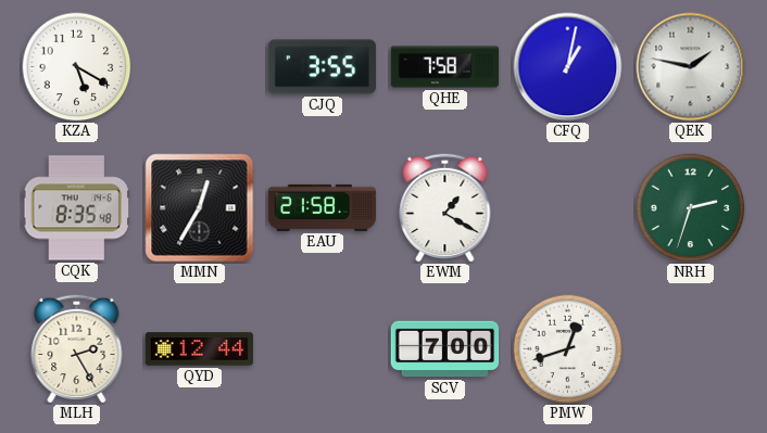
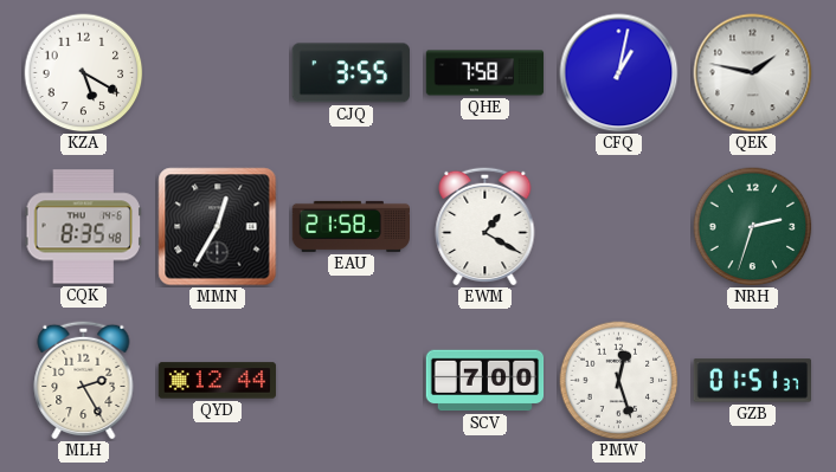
PMW: 12:42 -> 12:27 (619, 381)
GZB: none -> 01:51 (752, 381)
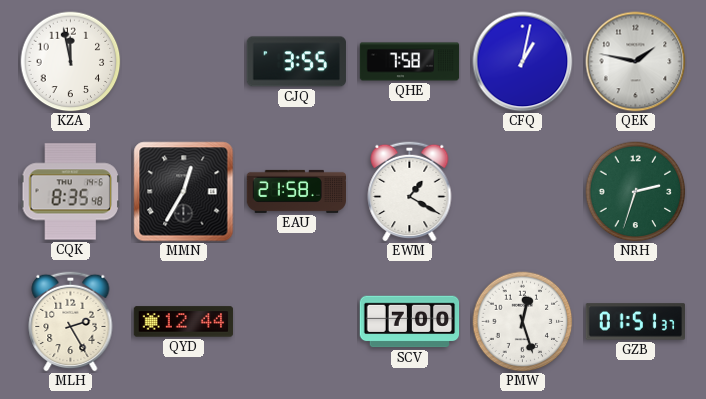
KZA: 5:20 -> 11:58 (71, 62)
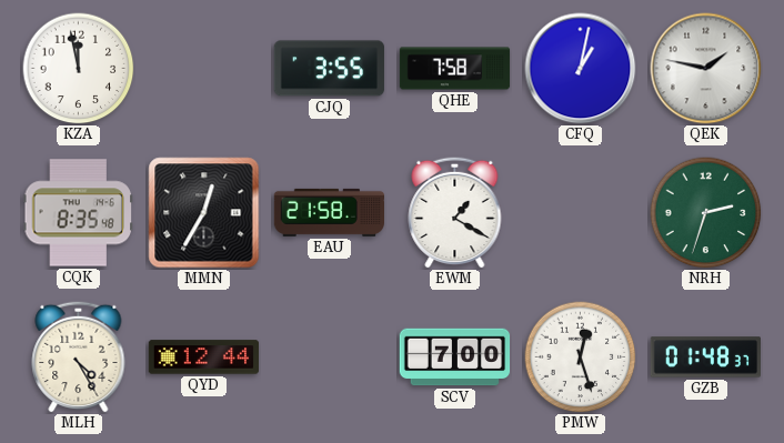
MLH: 2:25 -> 4:25 (79, 356)
GZB: 01:51 -> 01:48 (705, 358)
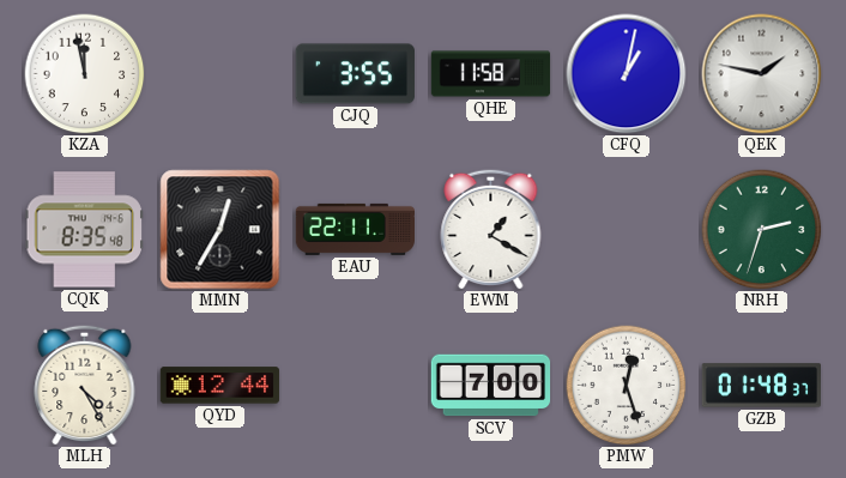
QHE: 7:58 -> 11:58 (491, 74)
EAU: 21:58 -> 22:11 (355, 229)
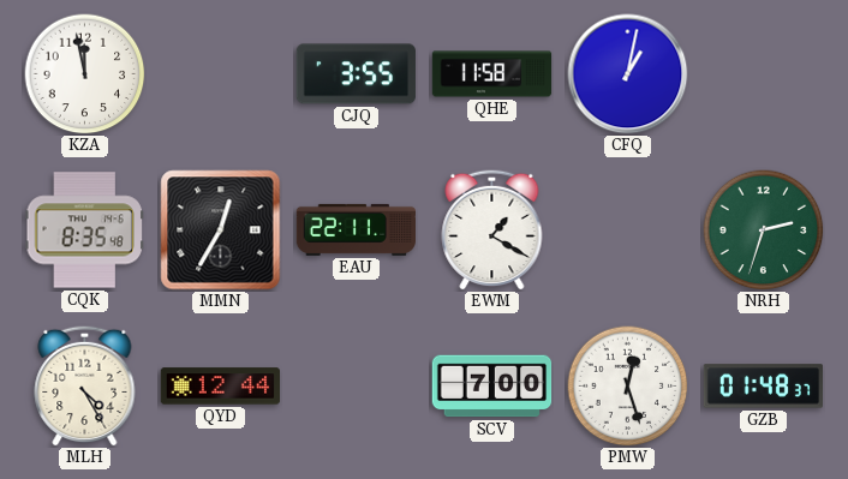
QEK: 1:47 -> none (762, 74)
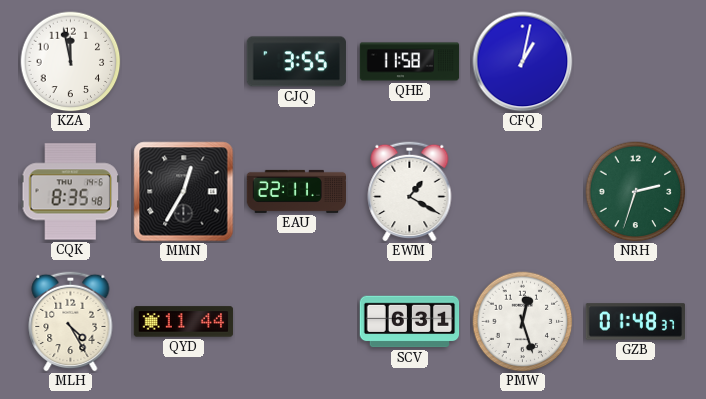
QYD: 12:44 -> 11:44 (184, 322)
SCV: 7:00 -> 6:31 (410, 322)
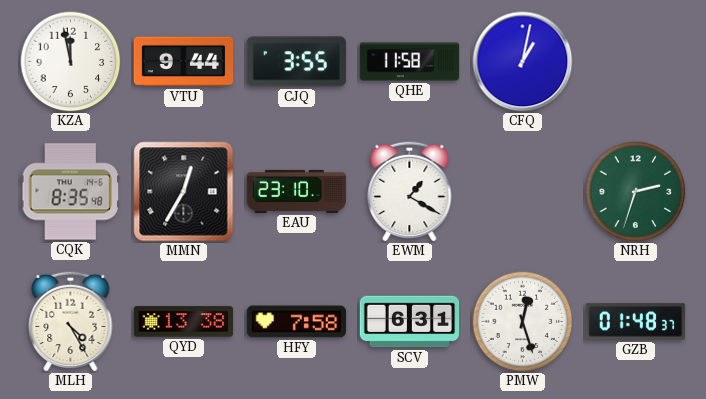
VTU: none -> 9:44 (184, 62)
EAU: 22:11 -> 23:10 (296, 191)
QYD: 11:44 -> 13:38 (184, 322)
HFY: none -> 7:58 (297, 322)
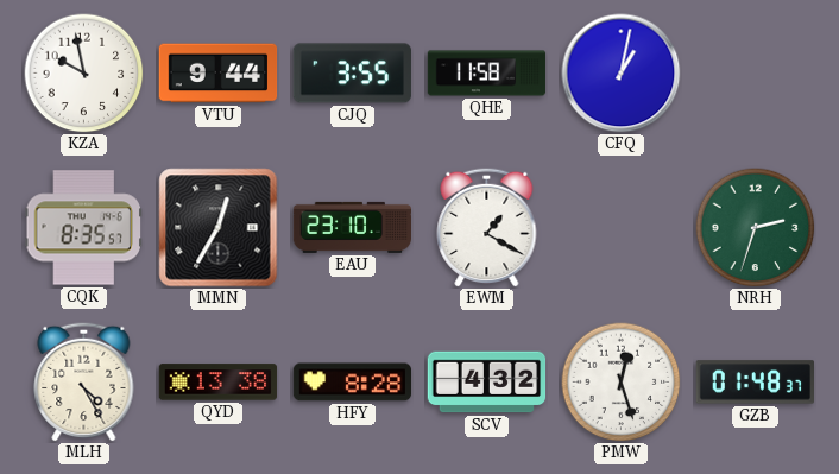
KZA: 11:58 -> 9:58 (84, 74)
CQK: 8:35:48 -> 8:35:57 (83, 228)
HFY: 7:58 -> 8:28 (353, 383)
SCV: 6:31 -> 4:32 (487, 383)
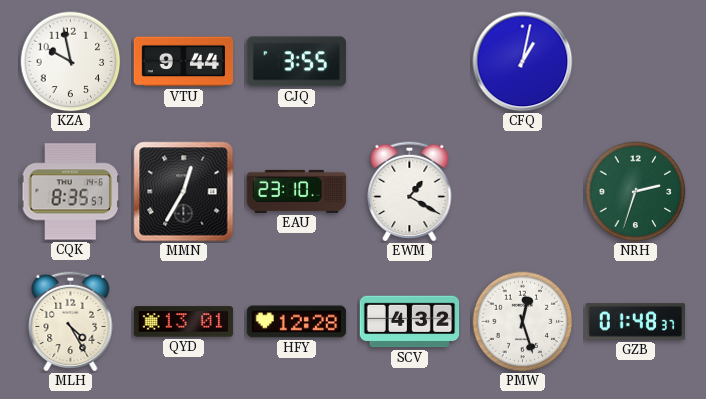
QHE: 11:58 -> none (487, 74)
QYD: 13:38 -> 13:01 (184, 322)
HFY: 8:28 -> 12:28 (297, 322)
